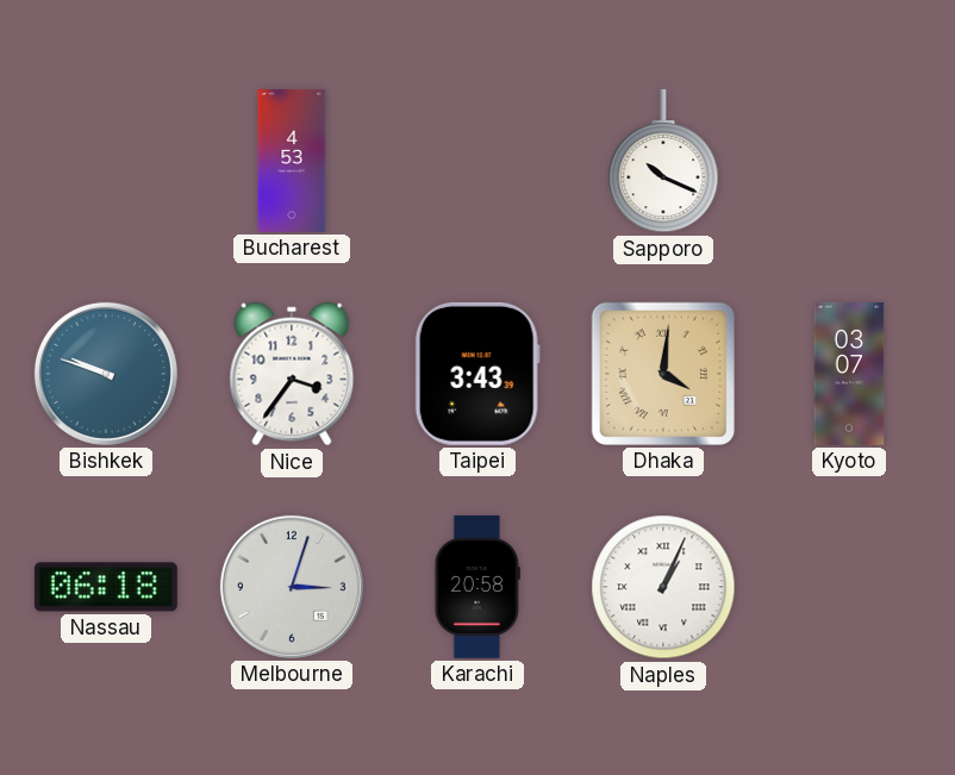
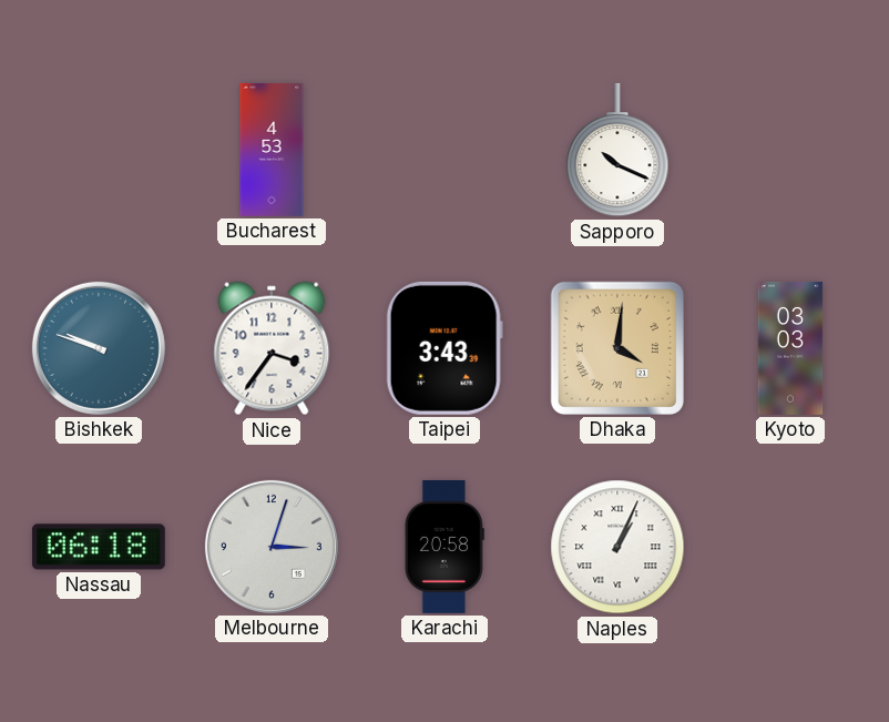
Kyoto: 03:07 -> 03:03 (790, 348)
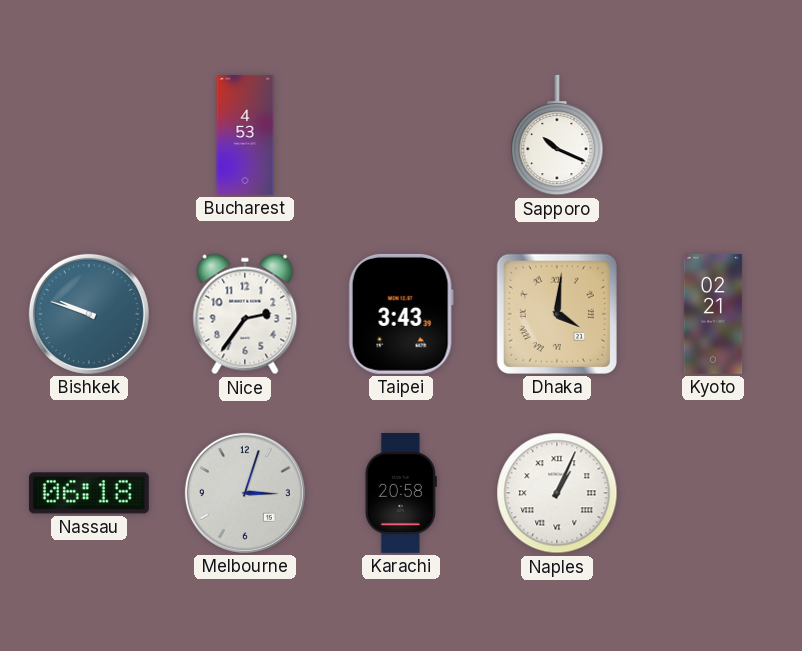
Nice: 3:36 -> 2:36 (245, 314)
Kyoto: 03:03 -> 02:21 (713, 314)
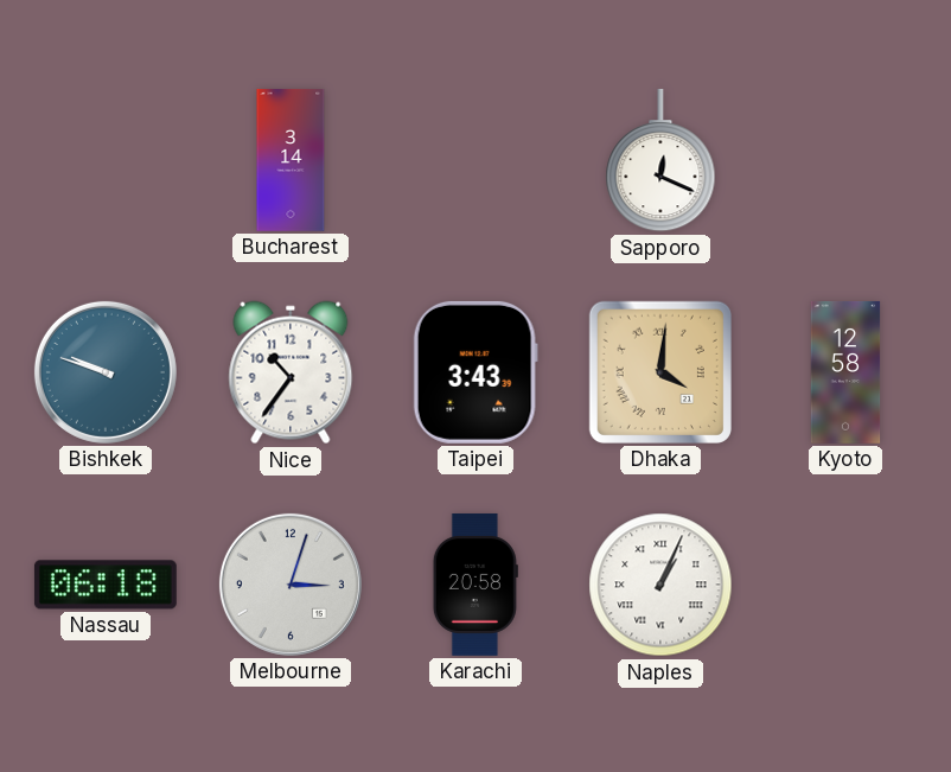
Bucharest: 4:53 -> 3:14 (291, 160)
Sapporo: 10:19 -> 12:19 (660, 160)
Nice: 2:36 -> 10:36 (291, 372)
Kyoto: 02:21 -> 12:58 (845, 372)
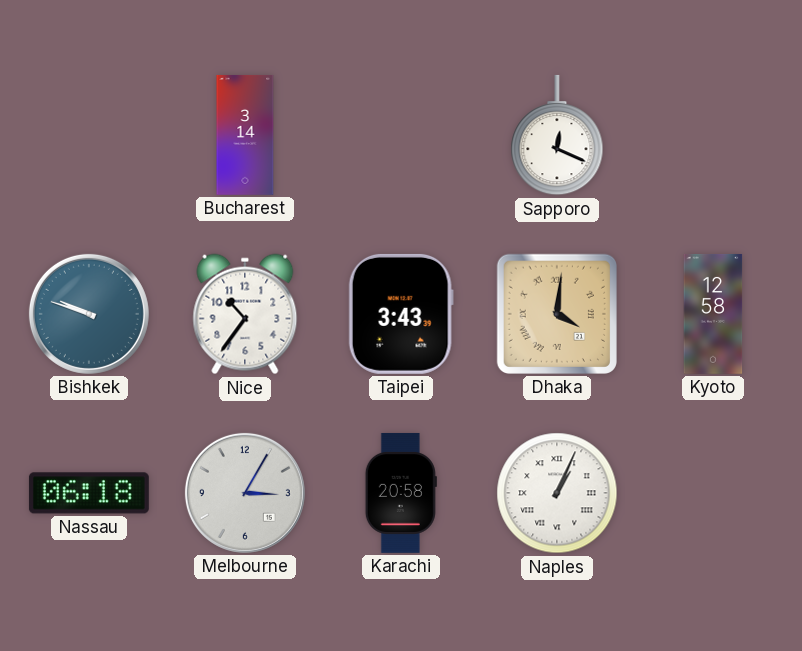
Melbourne: 3:03 -> 3:05 (245, 493)
